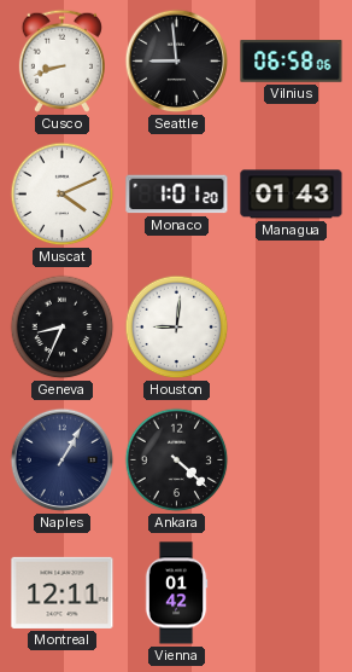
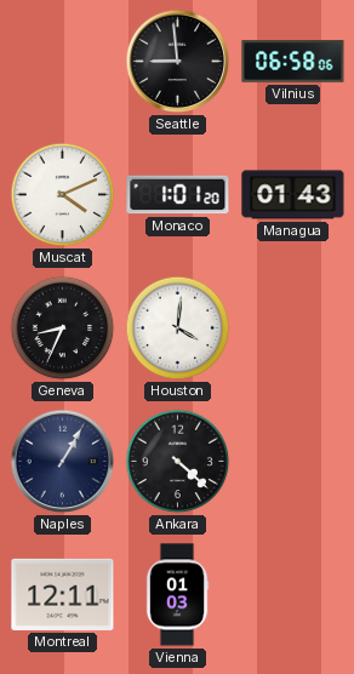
Cusco: 8:42 -> none (61, 60)
Houston: 9:01 -> 4:01 (178, 329)
Vienna: 01:42 -> 01:03 (177, 595)
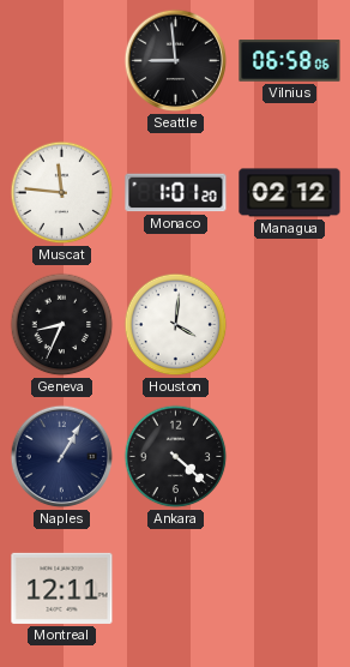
Muscat: 4:11 -> 11:46 (62, 193)
Managua: 01:43 -> 02:12 (290, 193)
Vienna: 01:03 -> none (177, 595)
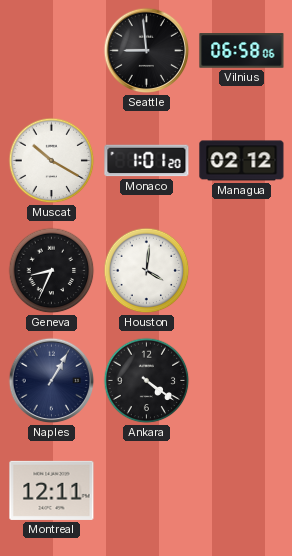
Muscat: 11:46 -> 10:20 (52, 161)
Ankara: 4:22 -> 4:21 (147, 381)
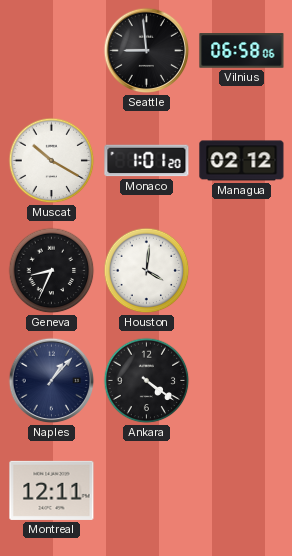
Naples: 1:05 -> 1:07 (52, 381)
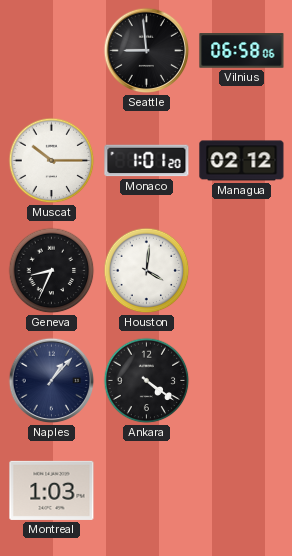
Muscat: 10:20 -> 10:15 (52, 161)
Montreal: 12:11 -> 1:03 (52, 490)
